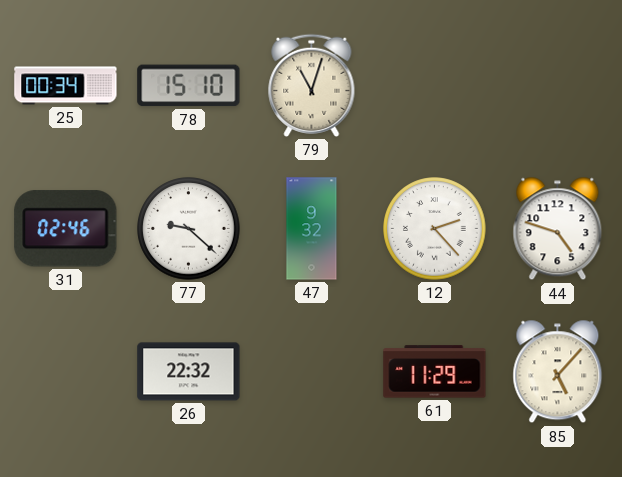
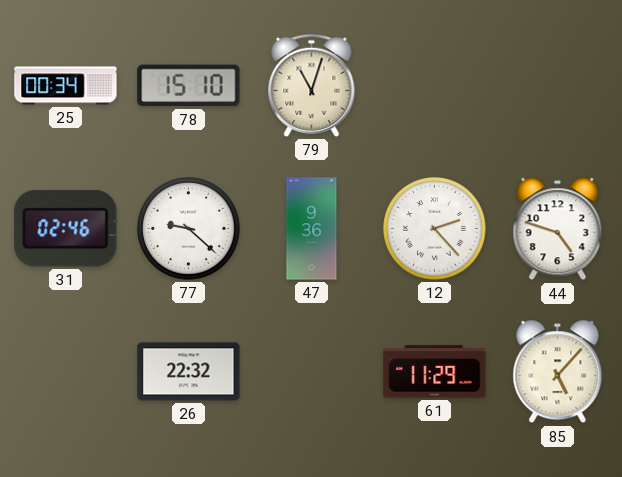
47: 9:32 -> 9:36 (312, 229)
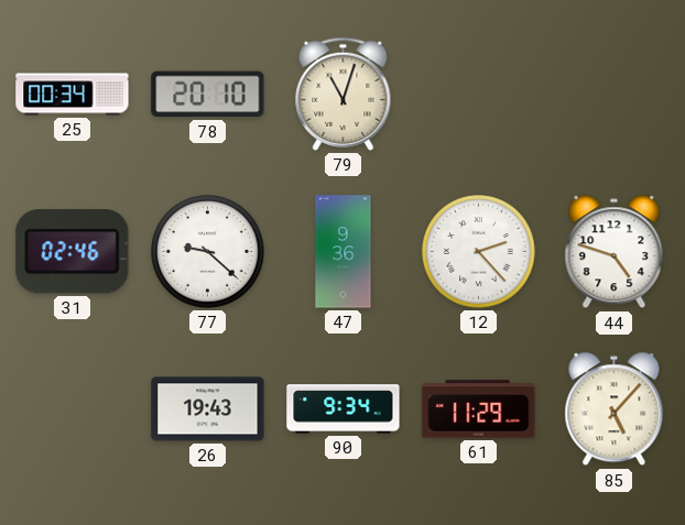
78: 15:10 -> 20:10 (208, 95)
26: 22:32 -> 19:43 (208, 409)
90: none -> 9:34 (344, 409)
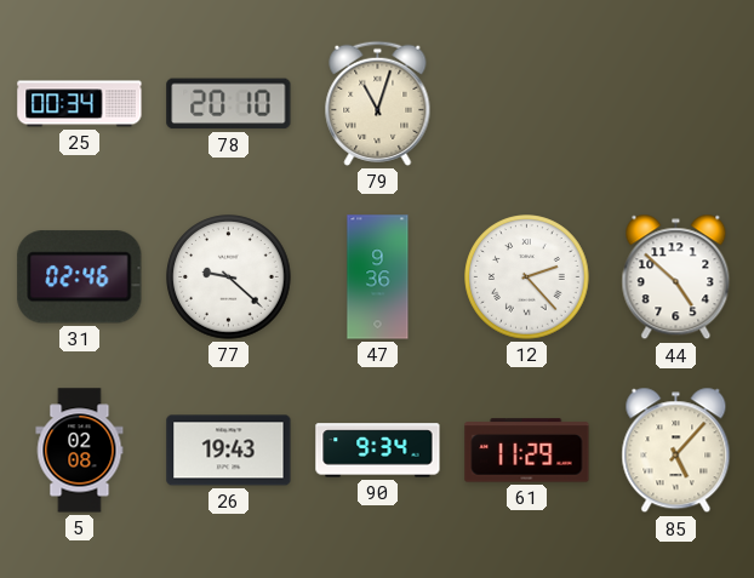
44: 4:48 -> 4:52 (676, 277)
5: none -> 02:08 (80, 451)
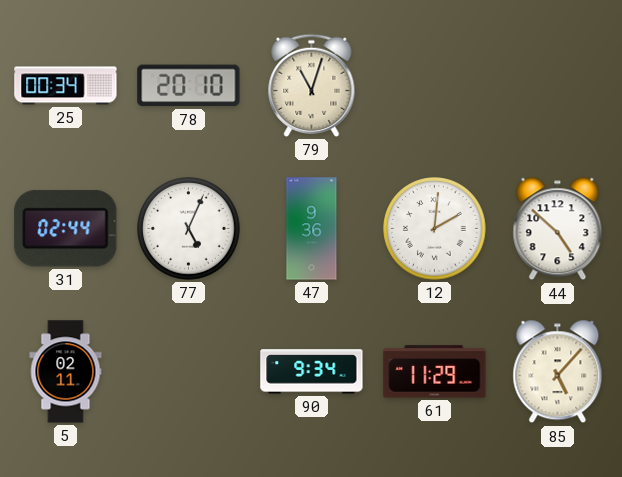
31: 02:46 -> 02:44 (66, 229)
77: 9:22 -> 5:04 (189, 229)
12: 2:23 -> 2:01 (435, 229)
5: 02:08 -> 02:11 (66, 372)
26: 19:43 -> none (229, 451)
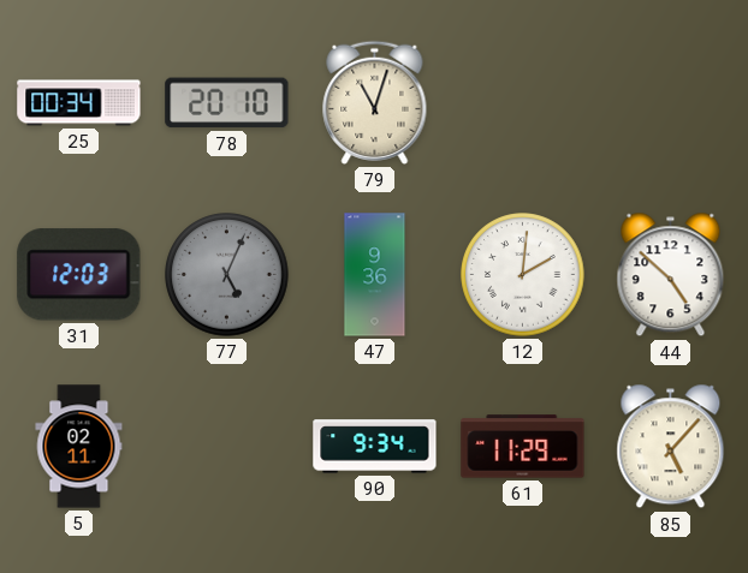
31: 02:44 -> 12:03 (79, 275)
77 dial: white -> grey (227, 275)
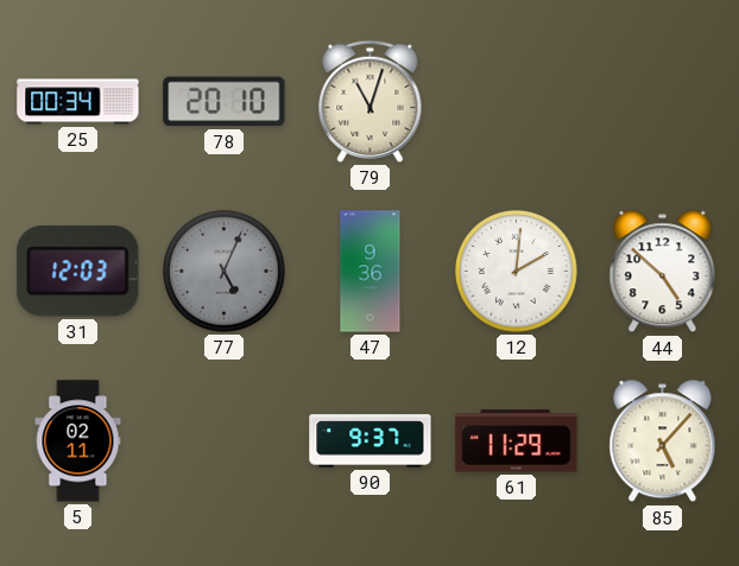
90: 9:34 -> 9:37 (371, 441)
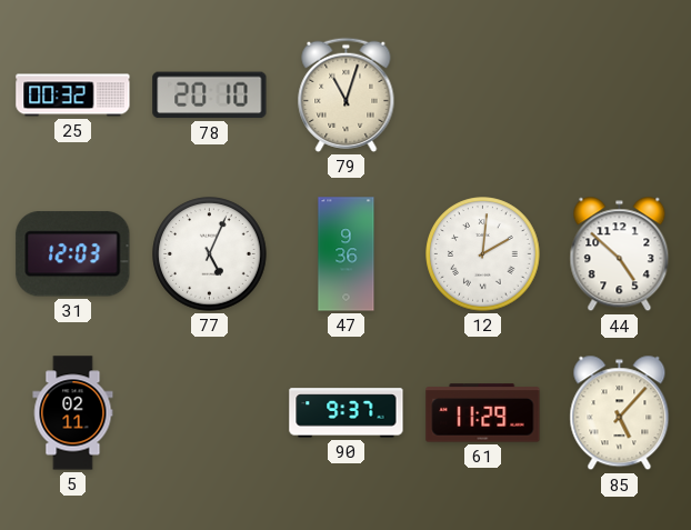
25: 00:34 -> 00:32 (73, 96)
77 dial: grey -> white (210, 254)
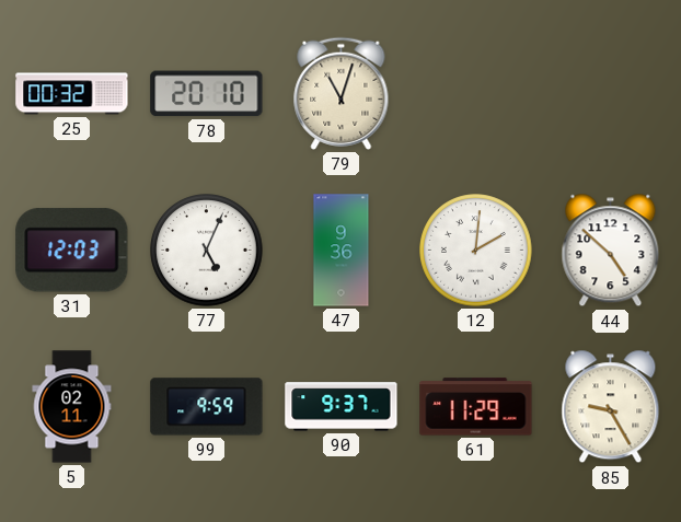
99: none -> 9:59 (207, 407)
85: 5:07 -> 9:25 (611, 407)
